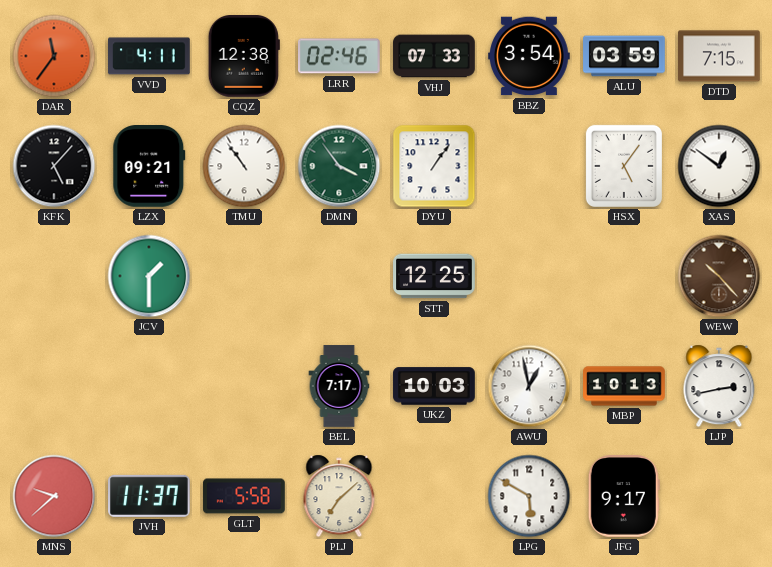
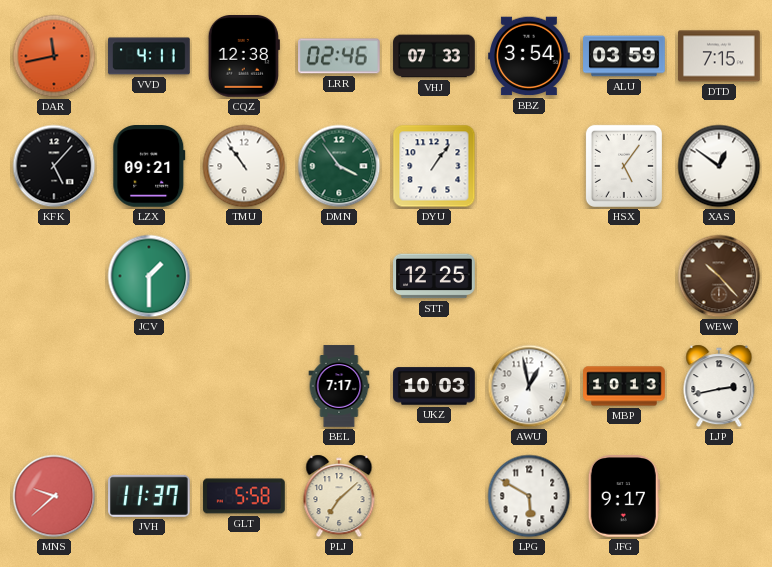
DAR: 11:36 -> 11:43 (54, 56)
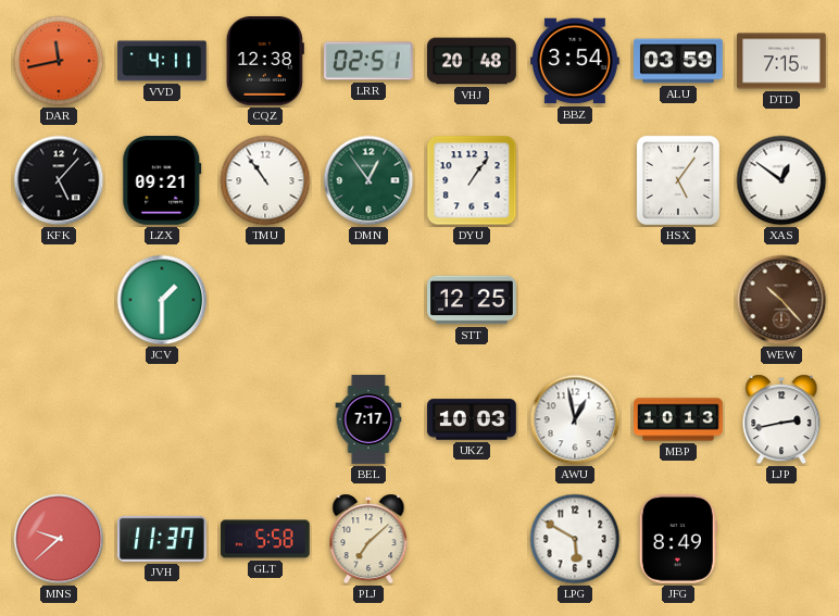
LRR: 02:46 -> 02:51 (370, 61)
VHJ: 07:33 -> 20:48 (472, 61)
DMN: 3:54 -> 12:54 (368, 180)
JFG: 9:17 -> 8:49 (678, 540)
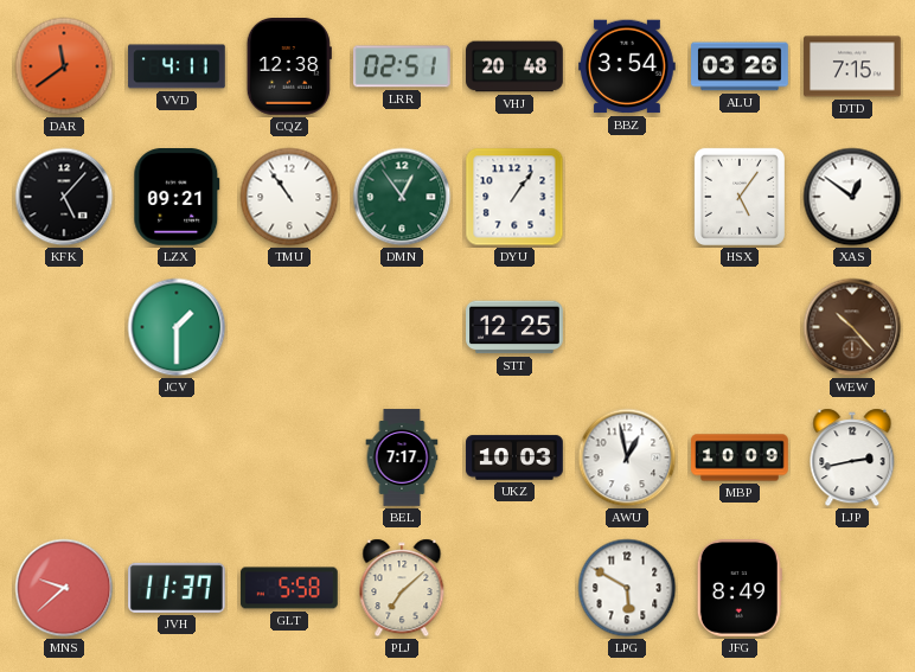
DAR: 11:43 -> 11:39 (64, 66)
ALU: 03:59 -> 03:26 (740, 66)
MBP: 10:13 -> 10:09 (740, 457)
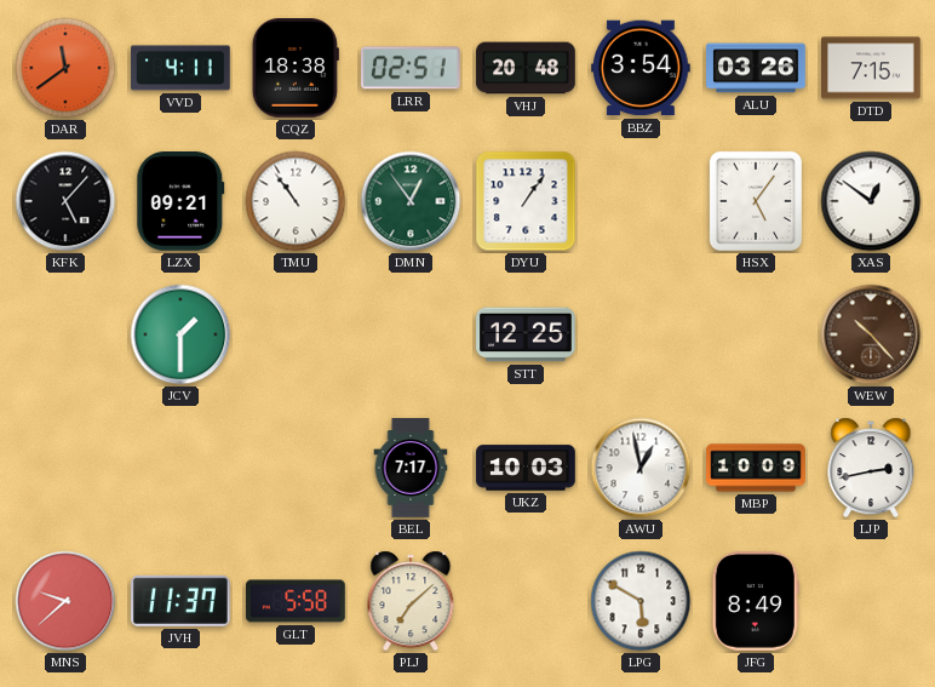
CQZ: 12:38 -> 18:38 (296, 69)
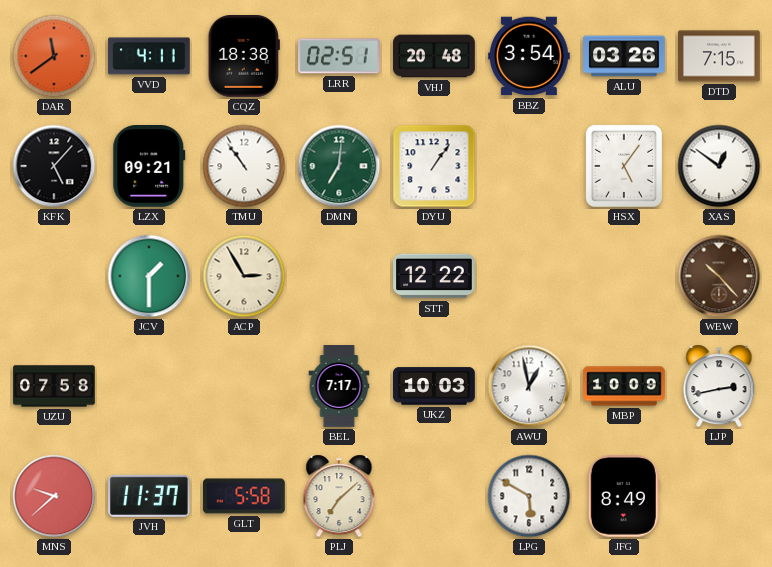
DMN: 12:54 -> 7:01 (339, 166)
ACP: none -> 2:55 (244, 276)
STT: 12:25 -> 12:22 (434, 276)
UZU: none -> 07:58 (54, 386)
